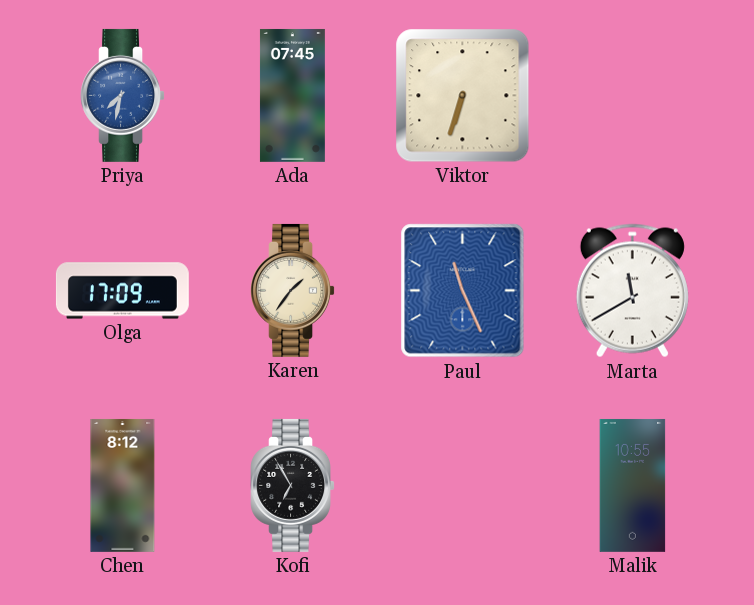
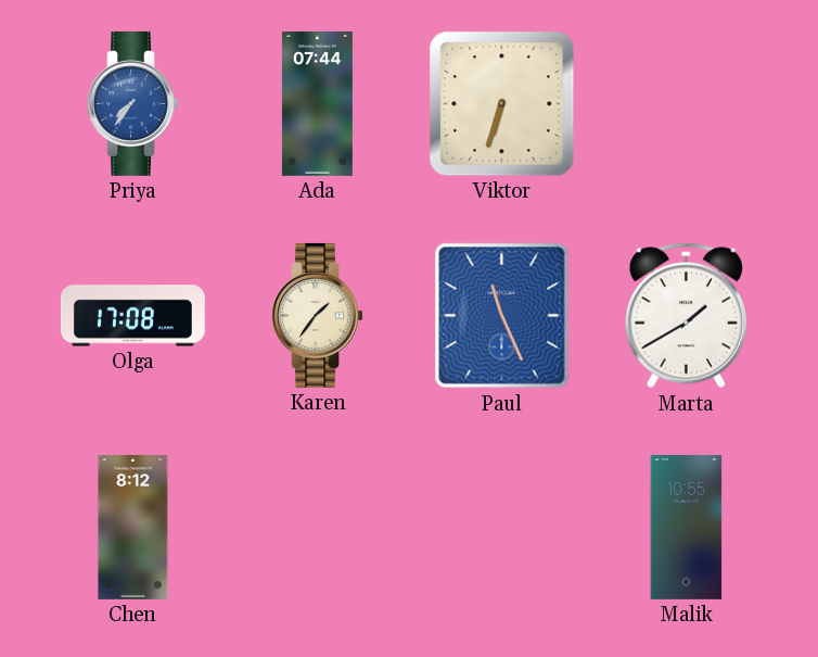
Priya: 7:32 -> 7:36 (132, 103)
Ada: 07:45 -> 07:44 (317, 103)
Olga: 17:09 -> 17:08 (132, 316)
Marta: 11:40 -> 1:40 (686, 316)
Kofi: 6:55 -> none (292, 485)
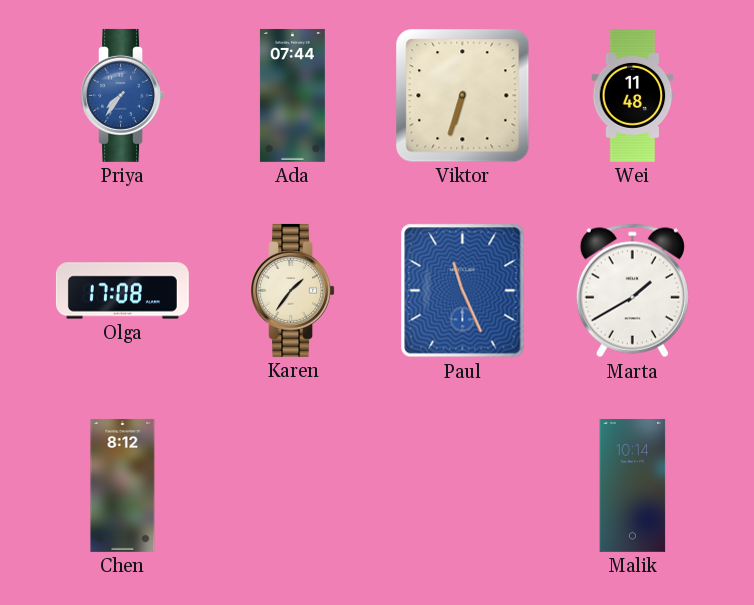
Wei: none -> 11:48 (633, 95)
Malik: 10:55 -> 10:14 (633, 485)
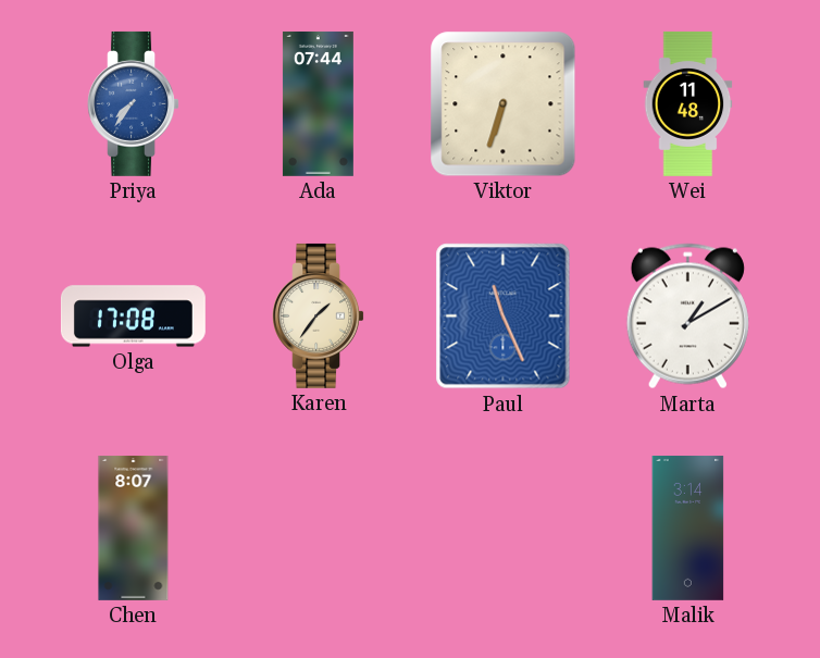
Marta: 1:40 -> 1:10 (687, 316)
Chen: 8:12 -> 8:07 (134, 527)
Malik: 10:14 -> 3:14 (688, 527)
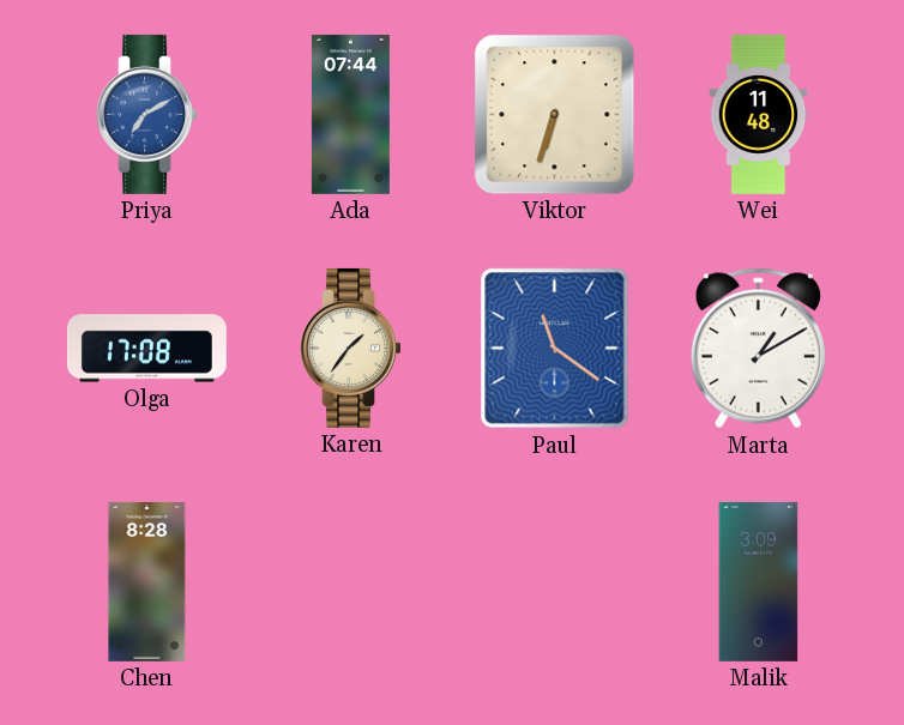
Priya: 7:36 -> 7:10 (146, 114)
Paul: 11:26 -> 11:21 (555, 349)
Chen: 8:07 -> 8:28 (147, 581)
Malik: 3:14 -> 3:09 (759, 581)
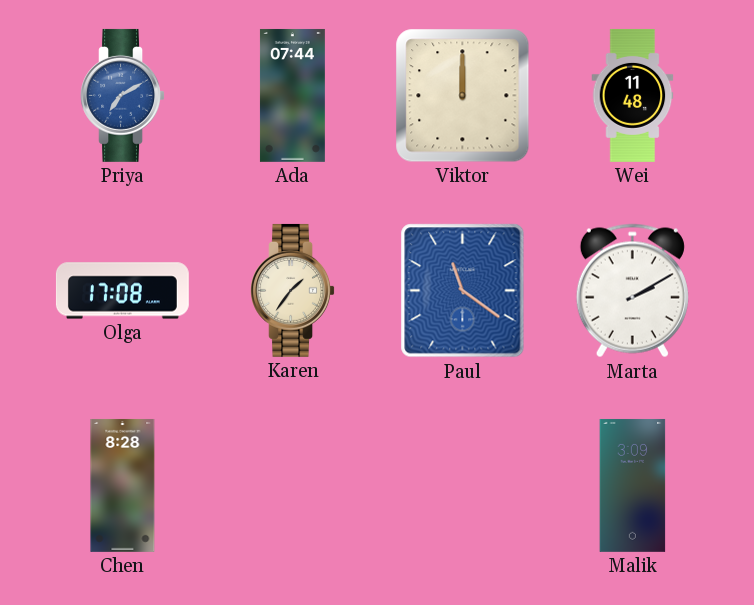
Viktor: 6:33 -> 12:00 (463, 96)
Marta: 1:10 -> 2:10 (632, 291)
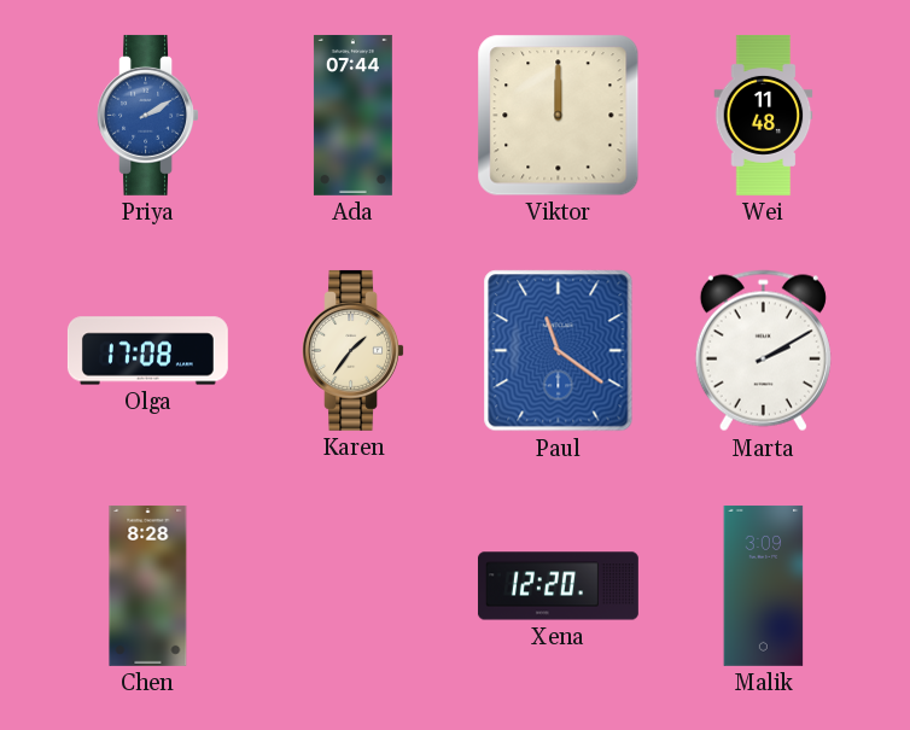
Priya: 7:10 -> 2:10 (147, 115)
Xena: none -> 12:20 (558, 586)
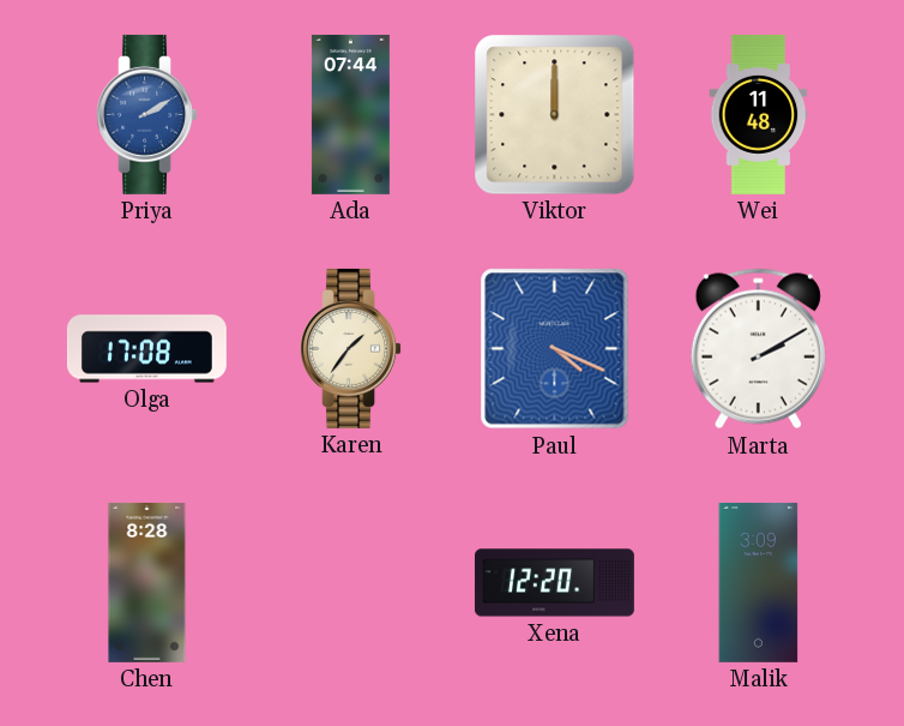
Paul: 11:21 -> 4:19 (555, 349)
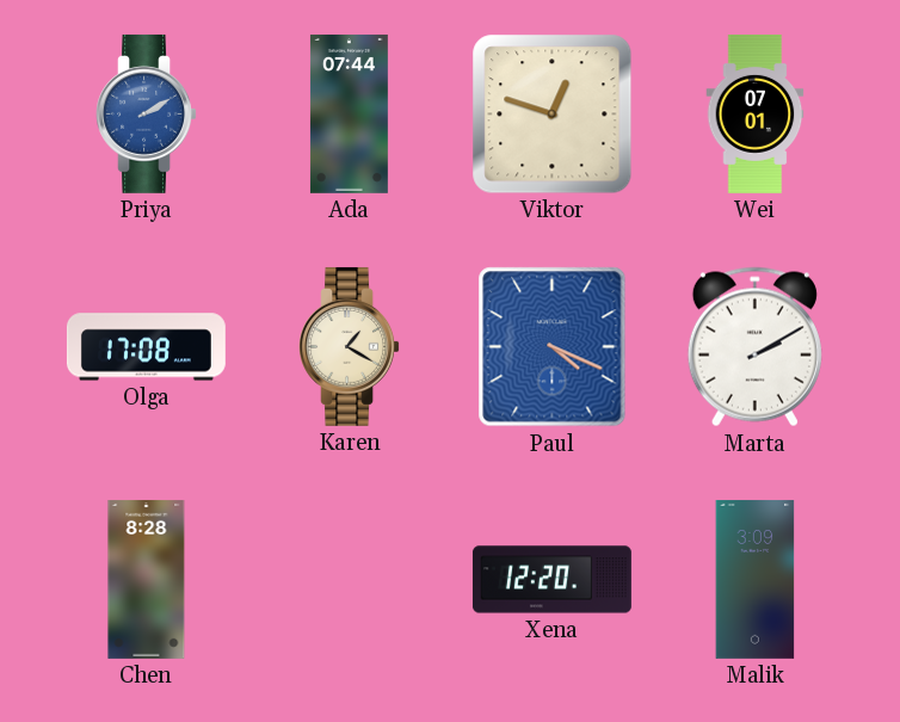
Viktor: 12:00 -> 12:48 (553, 115)
Wei: 11:48 -> 07:01 (756, 113)
Karen: 1:36 -> 1:20 (349, 346)
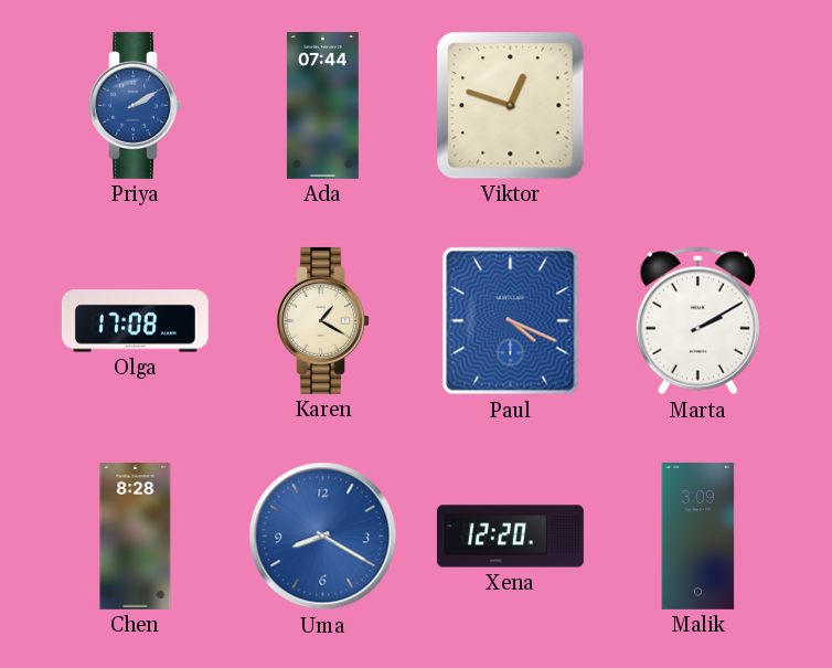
Wei: 07:01 -> none (756, 113)
Uma: none -> 8:20 (323, 537)
